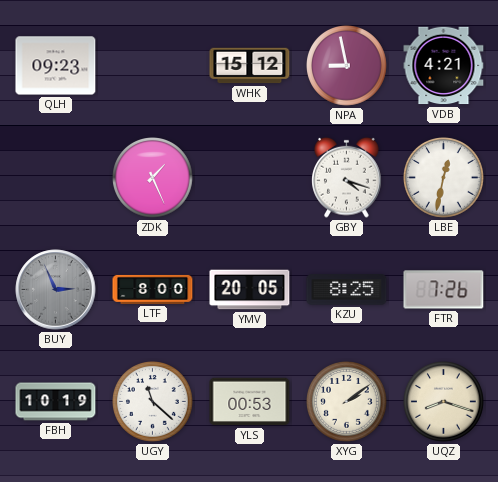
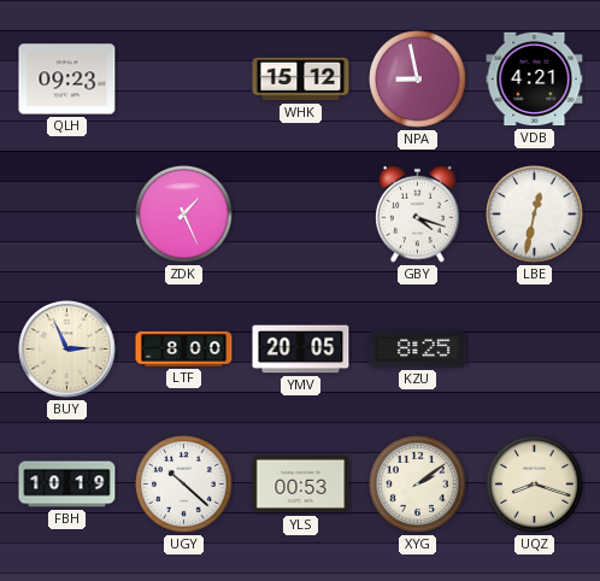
BUY dial: grey -> cream (67, 350)
FTR: 7:26 -> none (444, 290)
UGY: 11:22 -> 10:22 (184, 485)
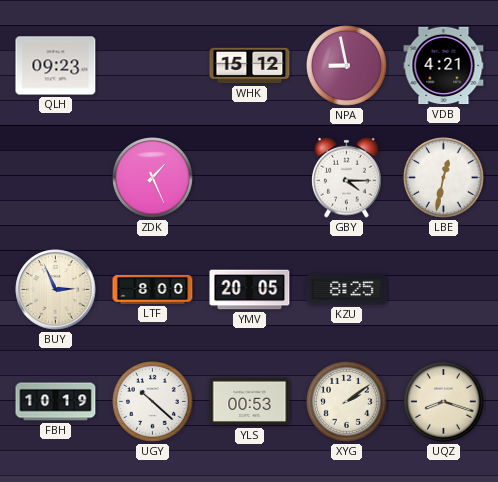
GBY: 4:18 -> 4:15 (347, 177)
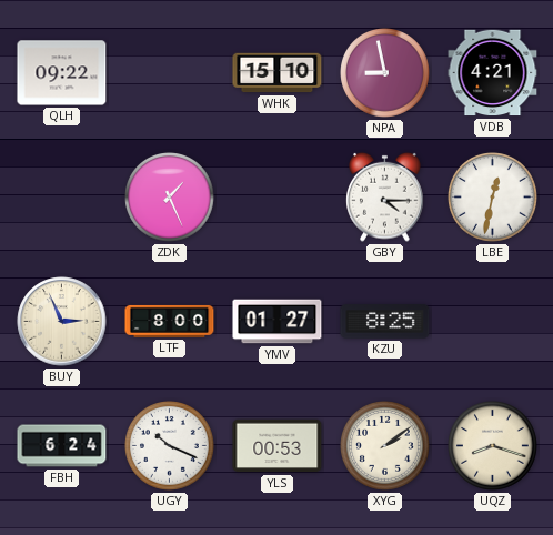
QLH: 09:23 -> 09:22 (62, 73)
WHK: 15:12 -> 15:10 (278, 73)
YMV: 20:05 -> 01:27 (278, 322)
FBH: 10:19 -> 6:24 (62, 446)
UGY: 10:22 -> 10:19 (170, 446)
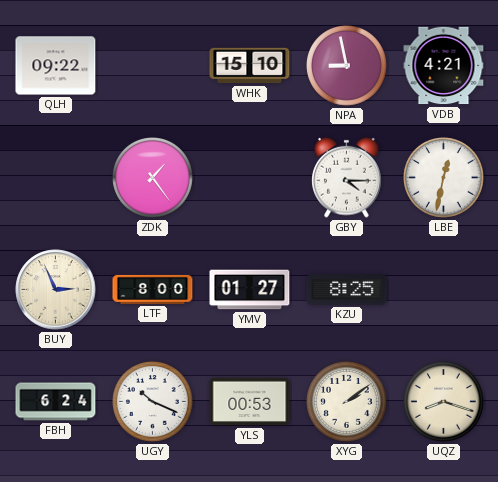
ZDK: 1:26 -> 1:24 (153, 178)
